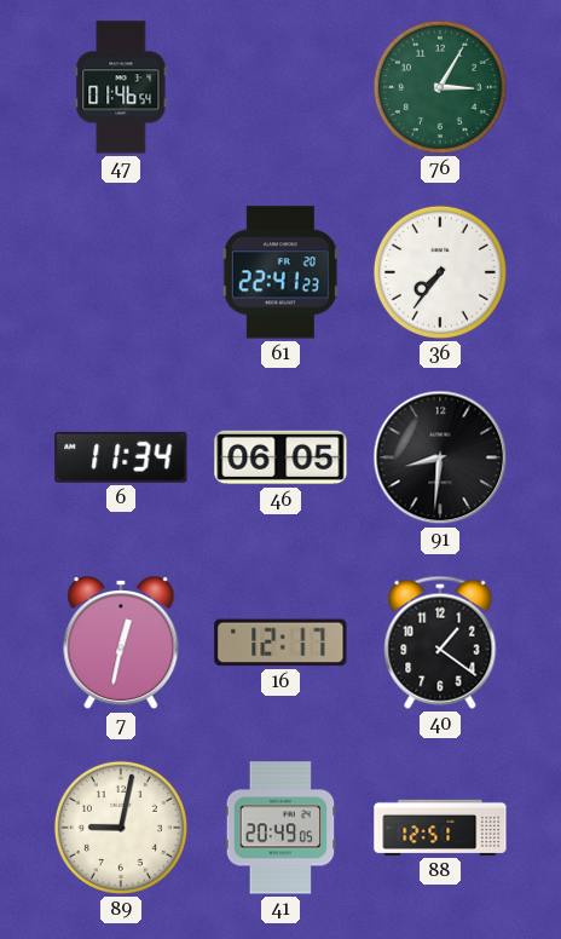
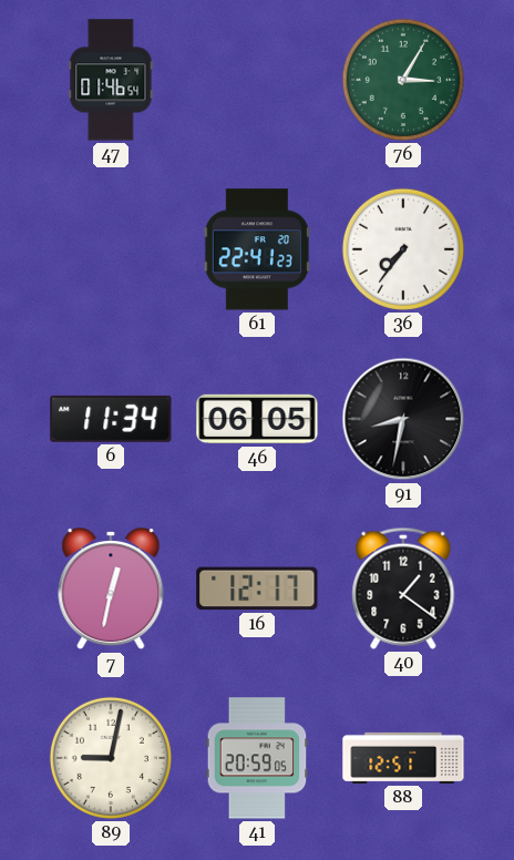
91: 8:31 -> 8:32 (403, 419)
41: 20:49 -> 20:59 (257, 758)
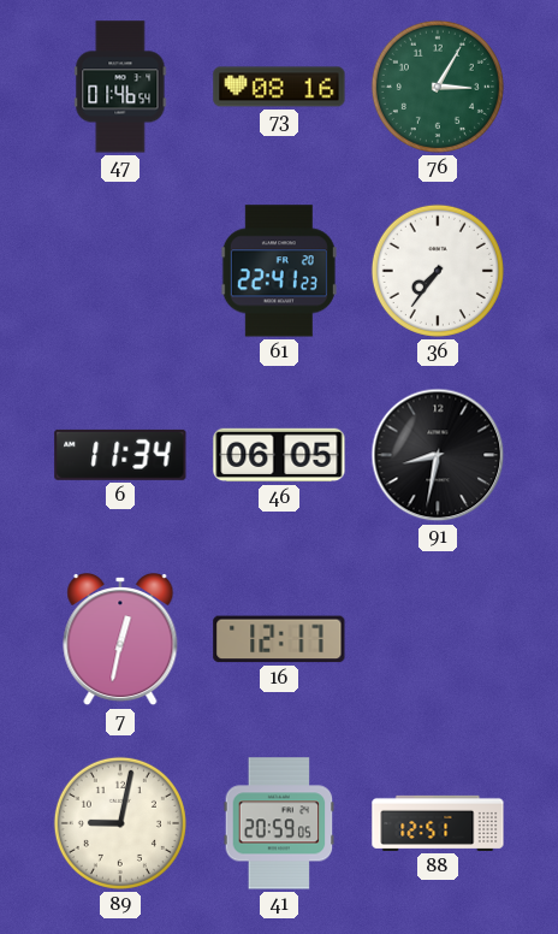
73: none -> 08:16 (279, 87)
40: 1:21 -> none (403, 588)
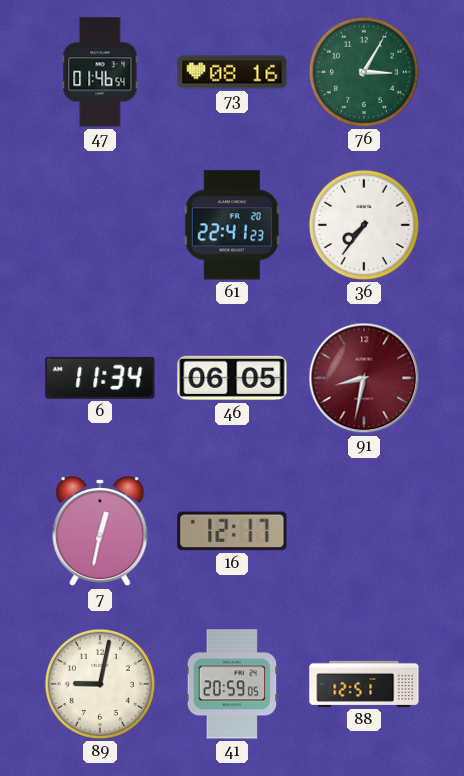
91 dial: black -> burgundy (364, 378)
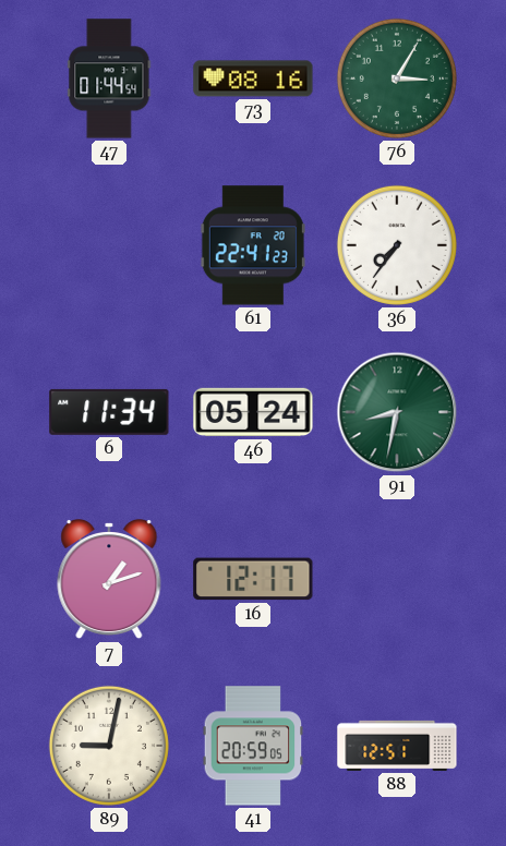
47: 01:46 -> 01:44 (109, 78)
46: 06:05 -> 05:24 (253, 412)
91 dial: burgundy -> green (397, 412)
7: 12:32 -> 1:12 (109, 580)
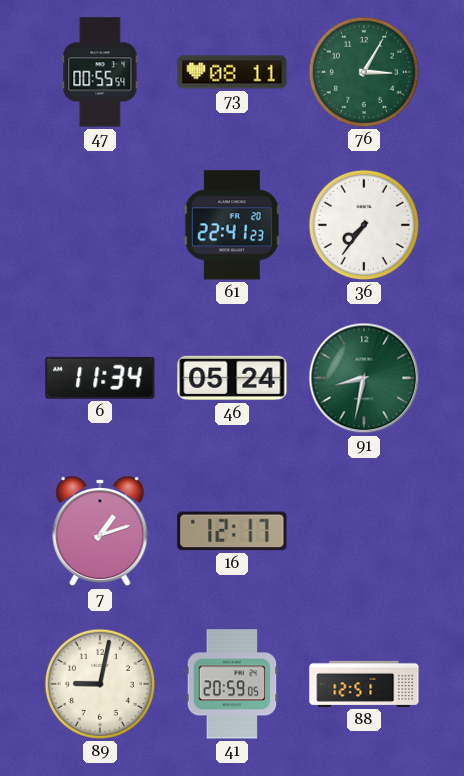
47: 01:44 -> 00:55 (100, 72)
73: 08:16 -> 08:11 (232, 72)
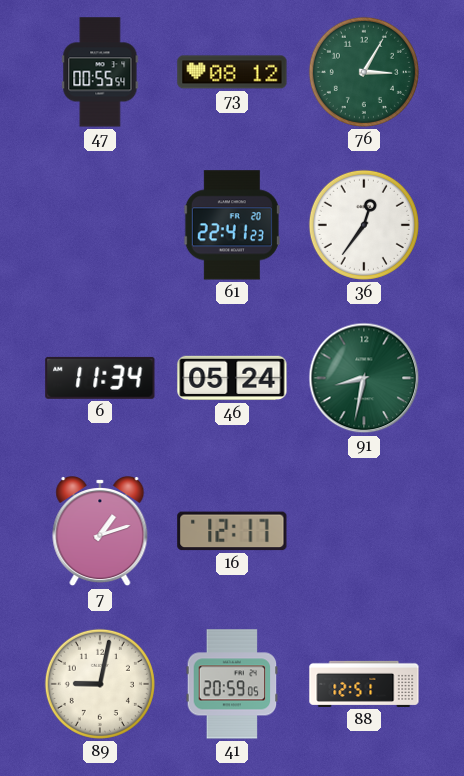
73: 08:11 -> 08:12 (232, 72)
36: 7:36 -> 12:36 (364, 225)
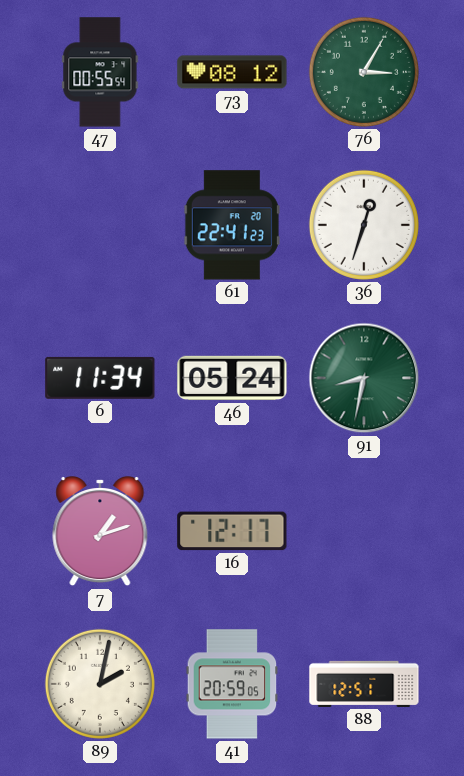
36: 12:36 -> 12:33 (364, 225)
89: 9:02 -> 2:02 (100, 684)
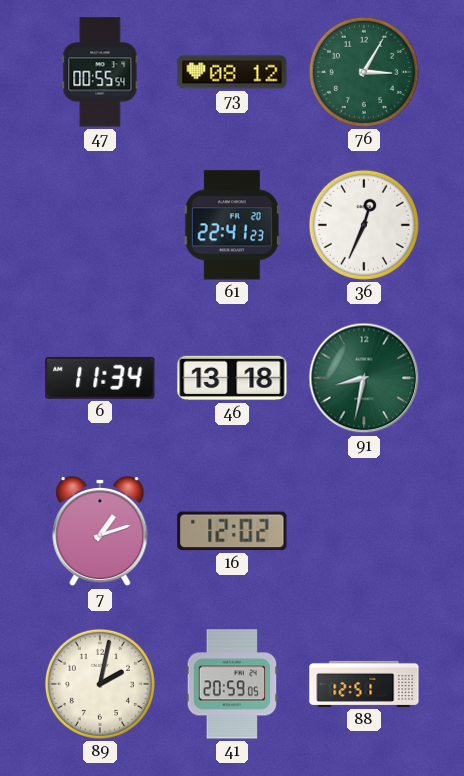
36: 12:33 -> 12:34 (364, 225)
46: 05:24 -> 13:18 (232, 378)
16: 12:17 -> 12:02 (232, 531)
